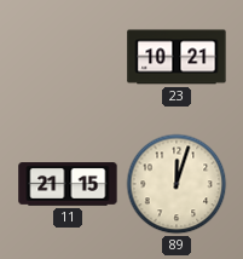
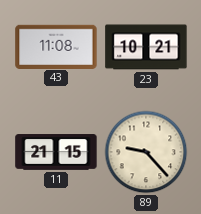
43: none -> 11:08 (56, 46)
89: 12:03 -> 9:23 (146, 152)
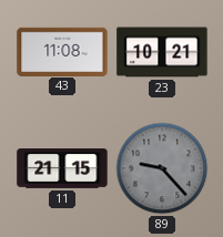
89 dial: cream -> grey (162, 168)
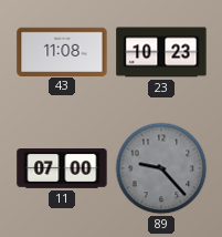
23: 10:21 -> 10:23 (161, 52)
11: 21:15 -> 07:00 (62, 168)
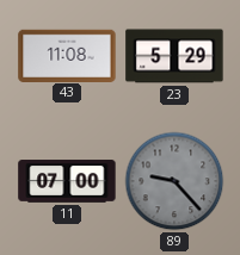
23: 10:23 -> 5:29 (174, 56)
